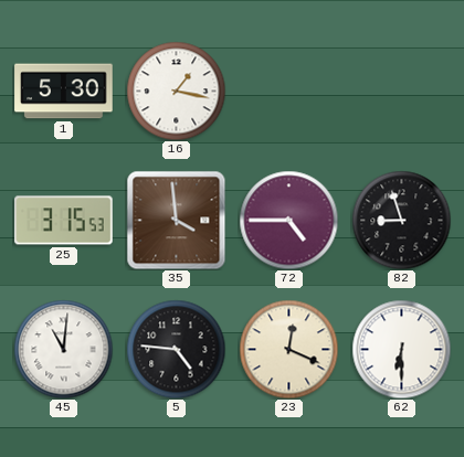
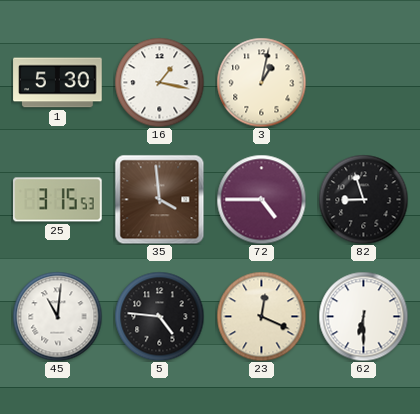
3: none -> 1:02 (261, 82)
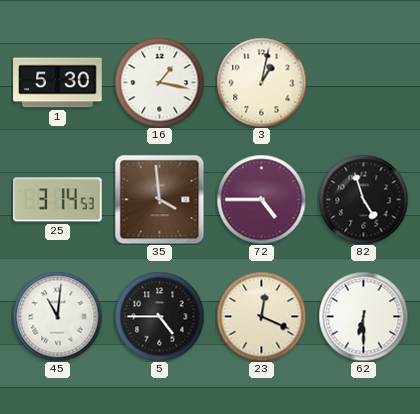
25: 3:15 -> 3:14 (58, 200)
82: 8:57 -> 4:57 (363, 199)
5: 4:46 -> 4:45 (159, 316)
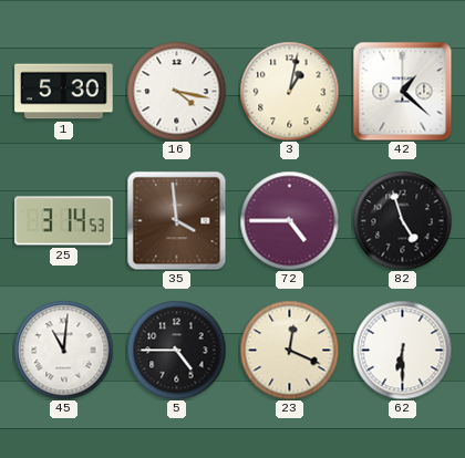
16: 1:17 -> 4:17 (176, 91)
42: none -> 1:22 (402, 91)
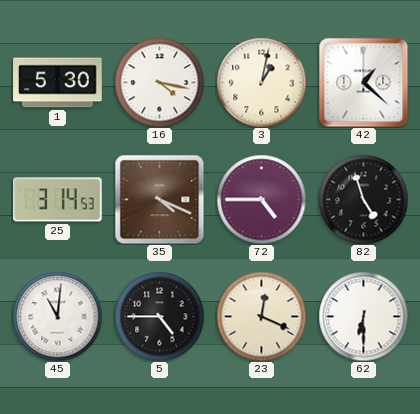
35: 3:59 -> 4:19 (159, 199)
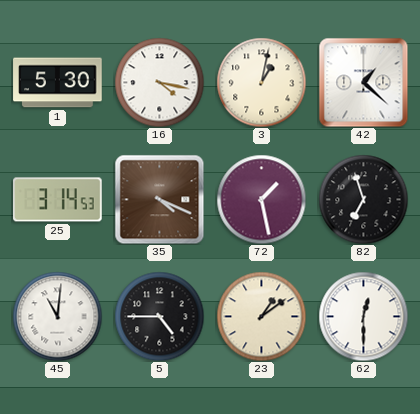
72: 4:45 -> 1:28 (261, 199)
82: 4:57 -> 6:57 (363, 199)
23: 12:19 -> 1:09 (261, 316)
62: 6:30 -> 12:30 (363, 316)
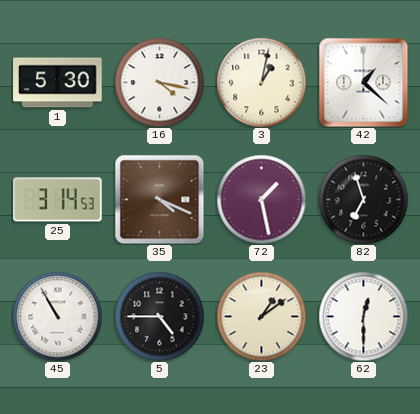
45: 11:01 -> 10:55 (57, 316)
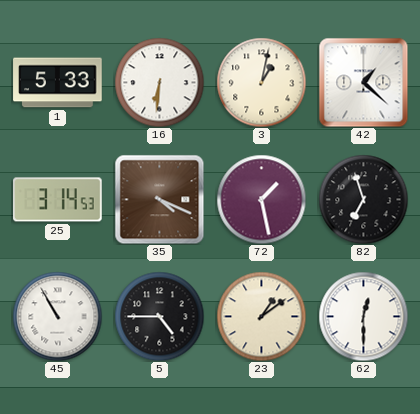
1: 5:30 -> 5:33 (58, 83)
16: 4:17 -> 6:31 (159, 82)
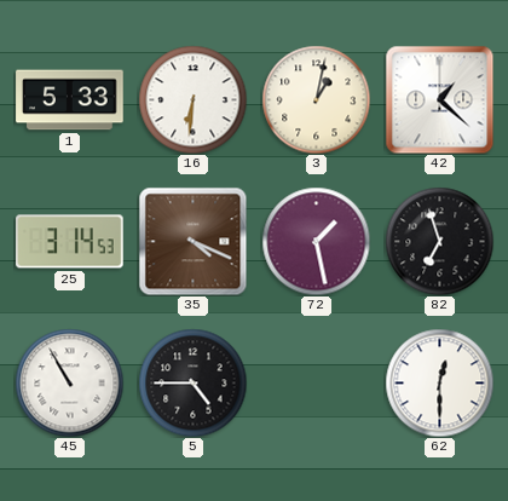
23: 1:09 -> none (261, 316)
